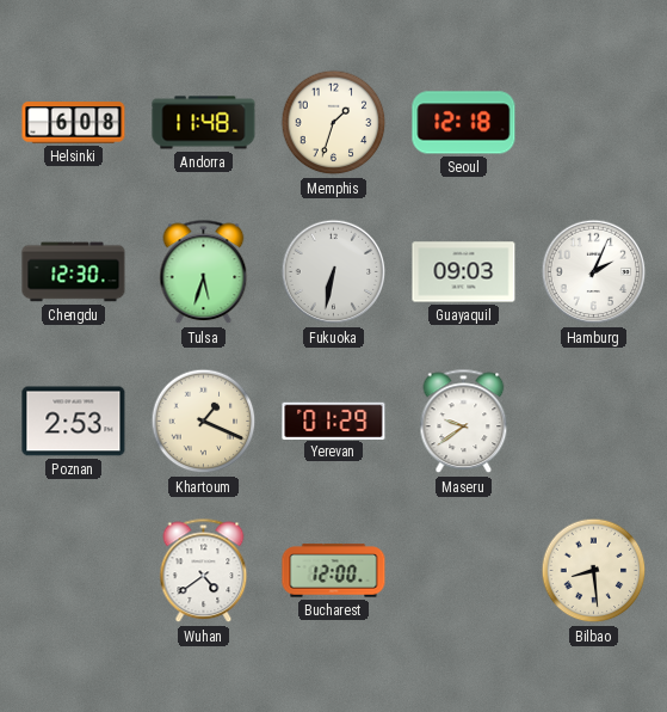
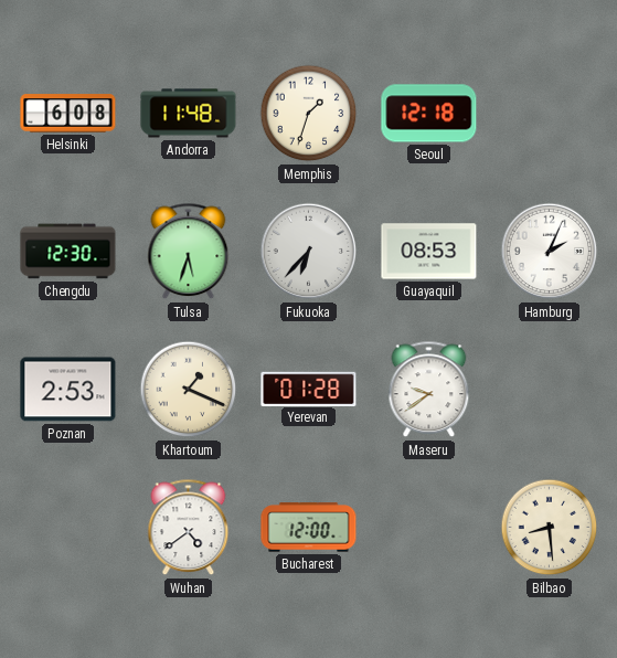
Fukuoka: 6:32 -> 6:37 (309, 252)
Guayaquil: 09:03 -> 08:53 (429, 252)
Yerevan: 01:29 -> 01:28 (309, 389)
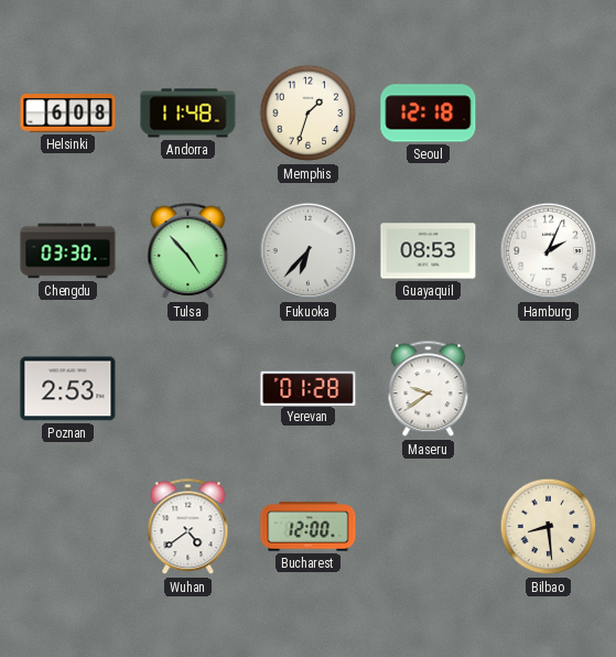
Chengdu: 12:30 -> 03:30 (68, 251)
Tulsa: 5:33 -> 4:53 (188, 251)
Khartoum: 1:19 -> none (189, 390)
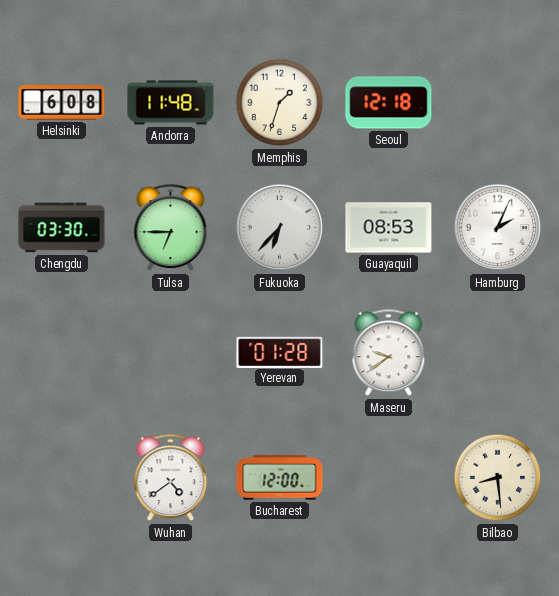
Tulsa: 4:53 -> 6:45 (171, 228)
Poznan: 2:53 -> none (68, 389)
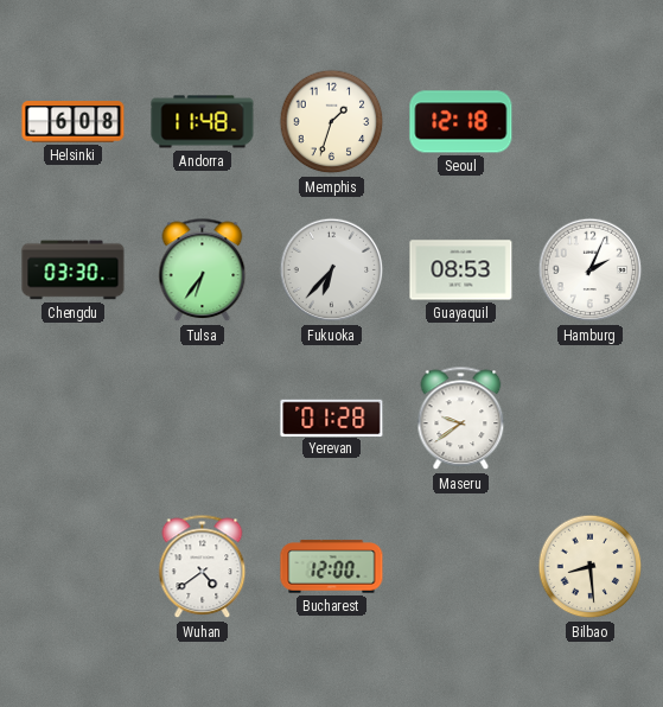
Tulsa: 6:45 -> 6:36 (203, 270)
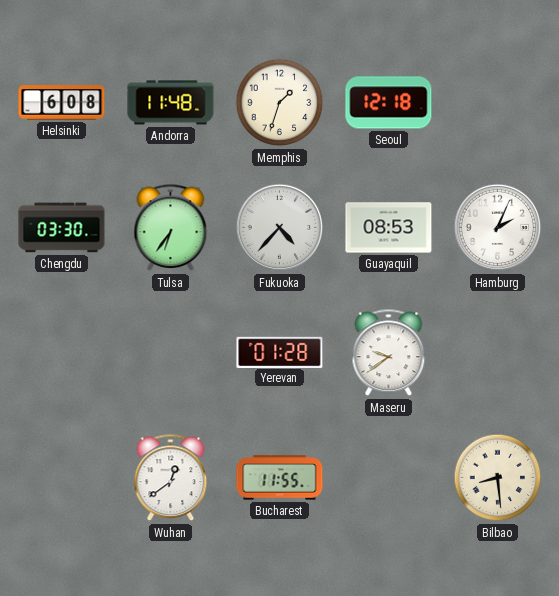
Fukuoka: 6:37 -> 4:37 (280, 228)
Wuhan: 4:39 -> 12:39 (171, 478)
Bucharest: 12:00 -> 11:55 (280, 478)
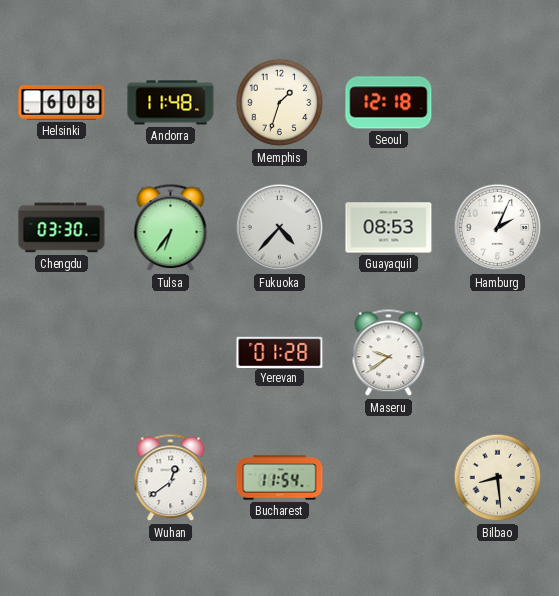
Bucharest: 11:55 -> 11:54 (280, 478)
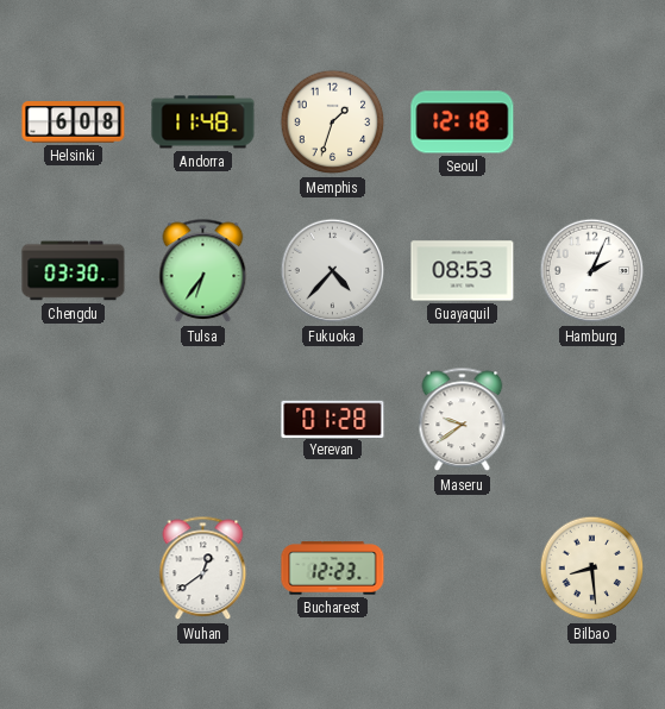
Bucharest: 11:54 -> 12:23 (333, 569)
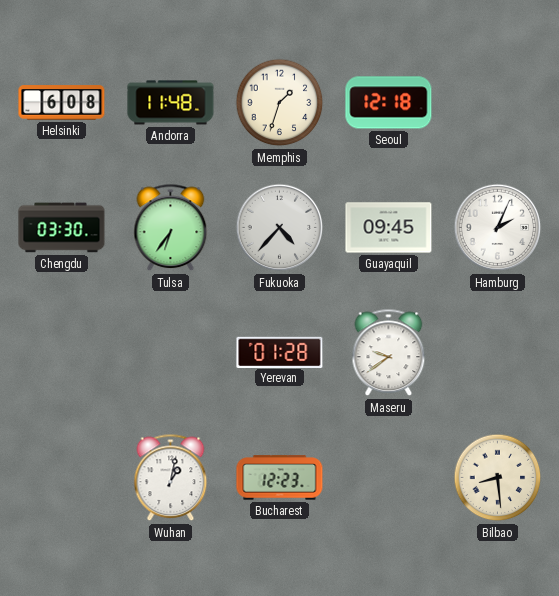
Guayaquil: 08:53 -> 09:45 (389, 228)
Wuhan: 12:39 -> 1:02 (171, 478)
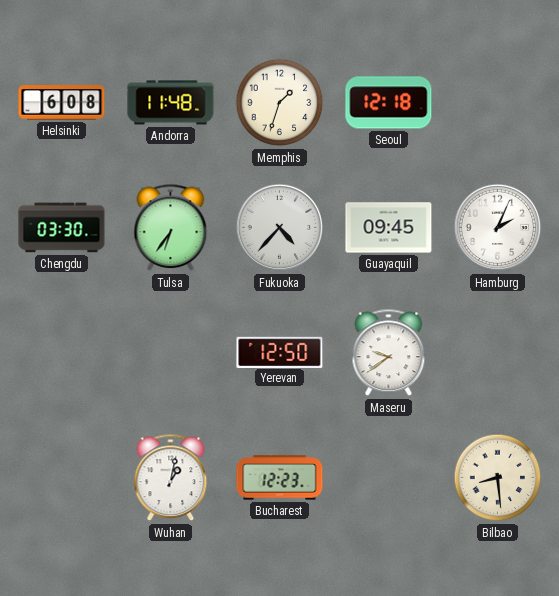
Yerevan: 01:28 -> 12:50 (280, 352)
